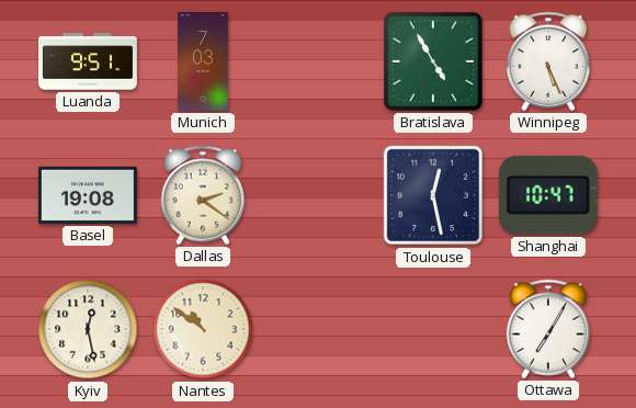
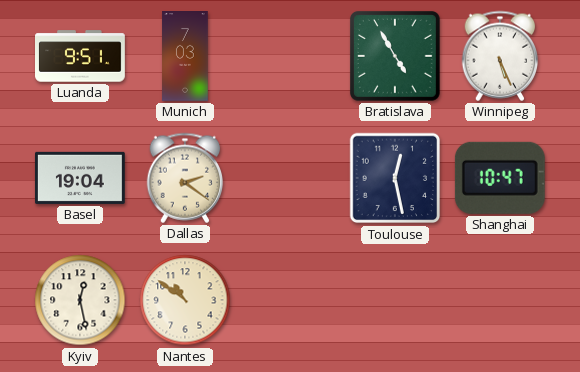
Basel: 19:08 -> 19:04 (80, 178)
Ottawa: 7:05 -> none (548, 329)
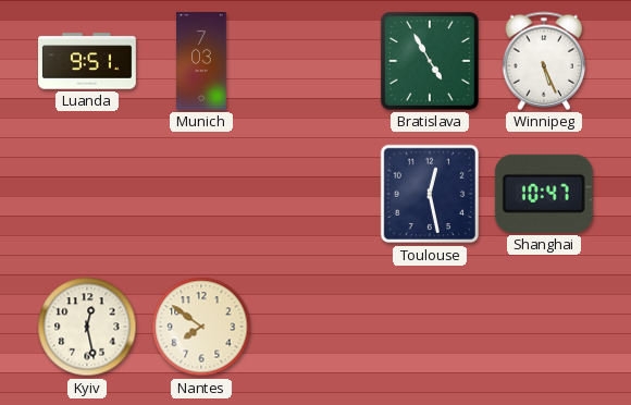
Basel: 19:04 -> none (80, 178)
Dallas: 2:21 -> none (185, 178)
Nantes: 10:51 -> 7:51 (201, 327)
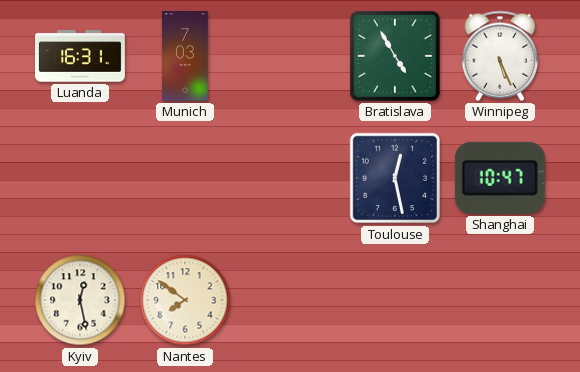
Luanda: 9:51 -> 16:31 (81, 56)
